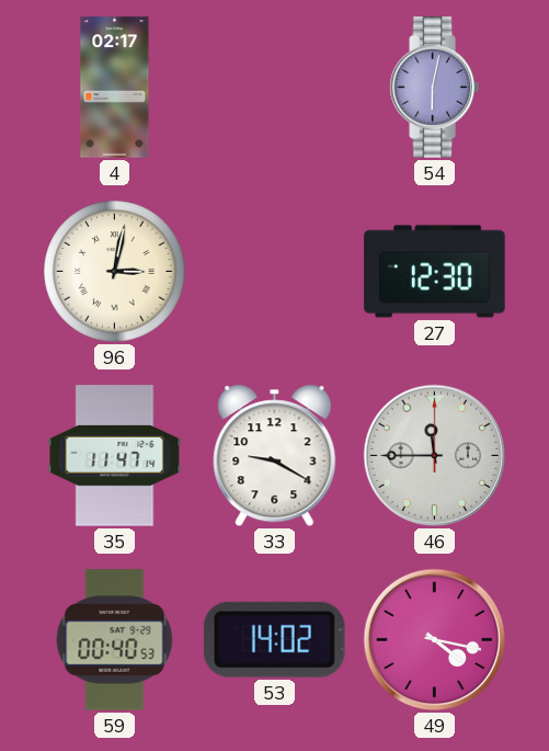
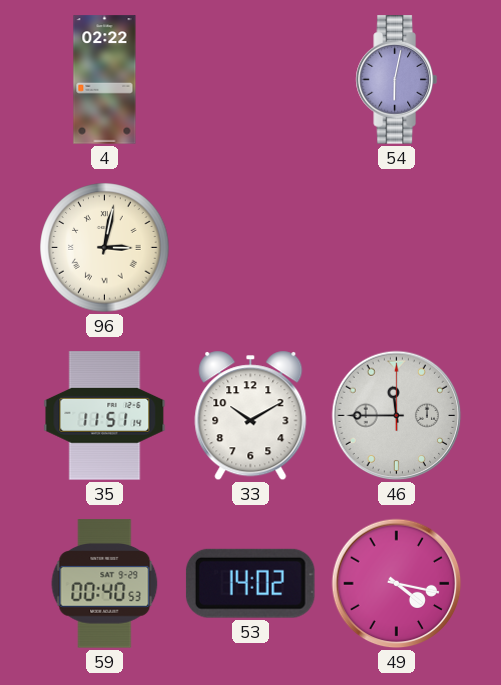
4: 02:17 -> 02:22 (105, 80)
27: 12:30 -> none (435, 272)
35: 11:47 -> 11:51 (105, 416)
33: 9:20 -> 10:10 (251, 416)
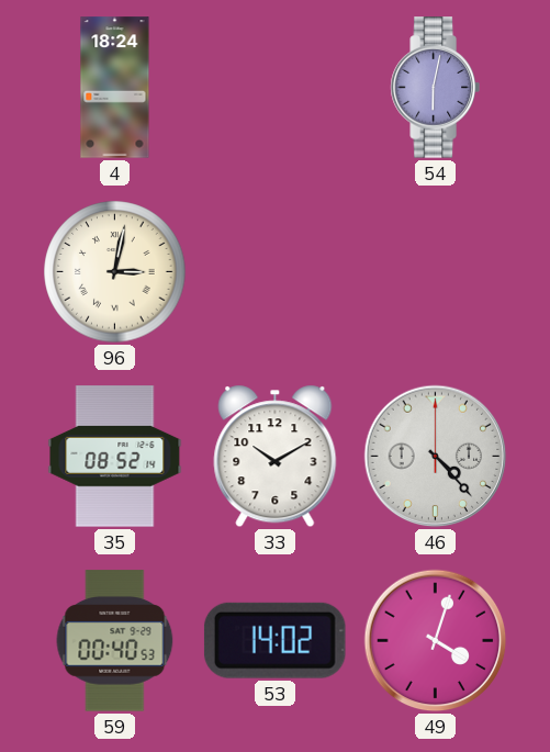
4: 02:22 -> 18:24 (115, 88)
35: 11:51 -> 08:52 (115, 457)
46: 11:45 -> 4:23 (436, 457)
49: 4:17 -> 4:03 (436, 641)
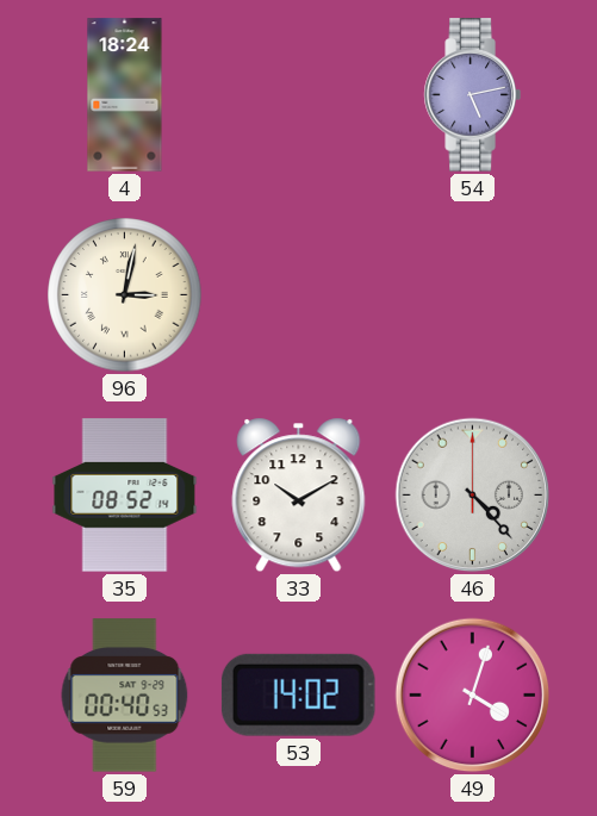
54: 6:02 -> 5:13 (472, 95)
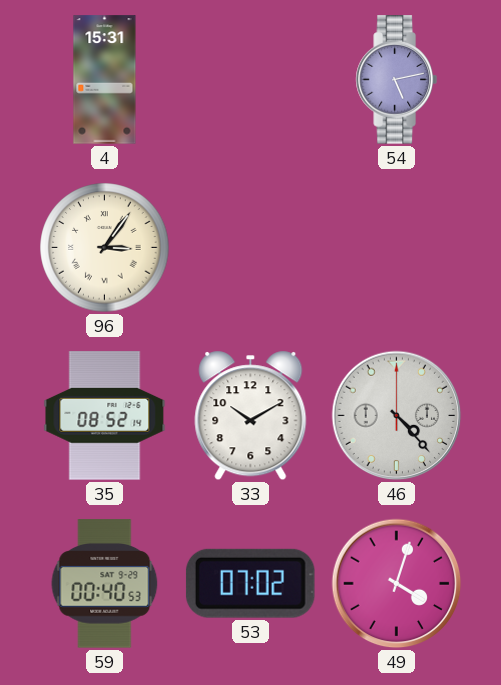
4: 18:24 -> 15:31 (105, 80)
96: 3:02 -> 3:06 (105, 248)
53: 14:02 -> 07:02 (250, 583)
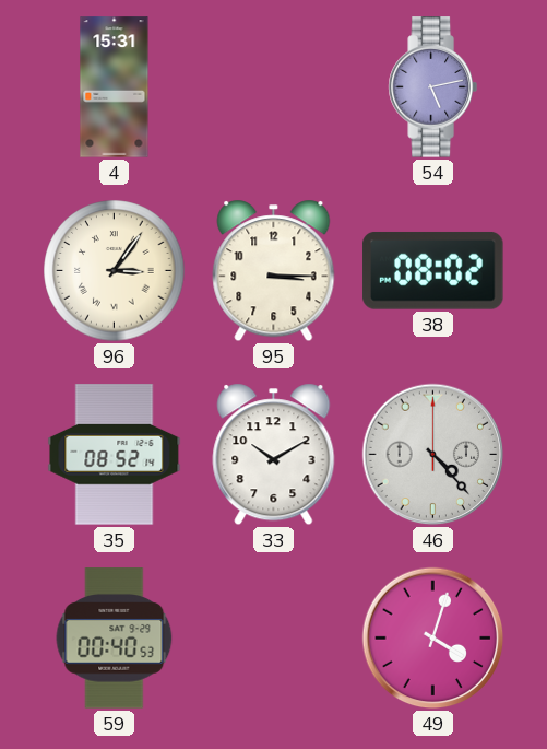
95: none -> 3:15 (274, 271)
38: none -> 08:02 (433, 271)
53: 07:02 -> none (250, 583)
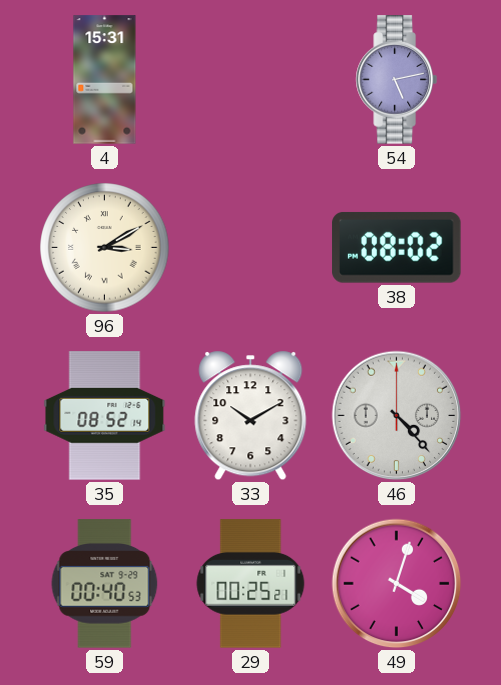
96: 3:06 -> 3:10 (105, 248)
95: 3:15 -> none (274, 271)
29: none -> 00:25 (251, 584)
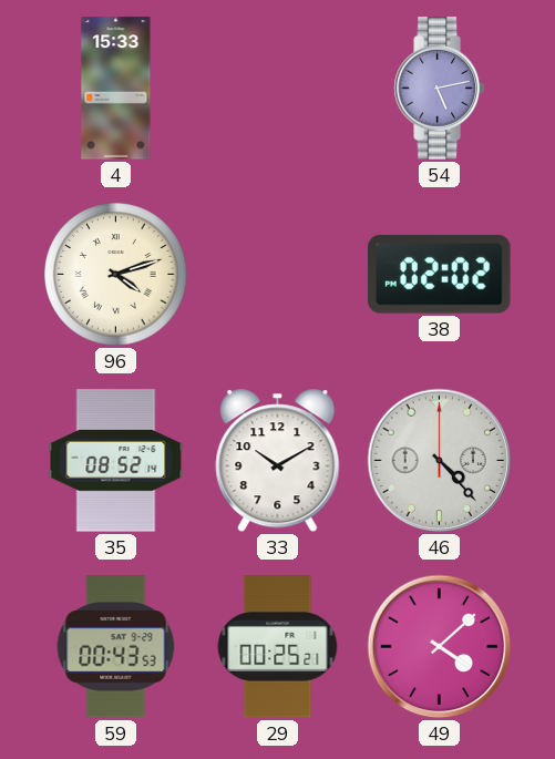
4: 15:31 -> 15:33 (116, 89)
96: 3:10 -> 4:12 (116, 275)
38: 08:02 -> 02:02 (440, 275)
59: 00:40 -> 00:43 (116, 647)
49: 4:03 -> 4:08 (440, 647)
